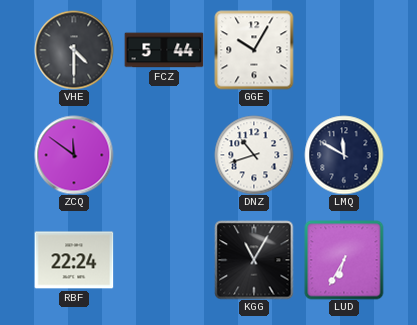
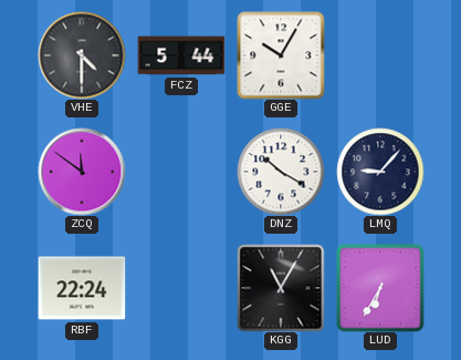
DNZ: 10:42 -> 10:20 (281, 172)
LMQ: 11:50 -> 9:07 (380, 172)
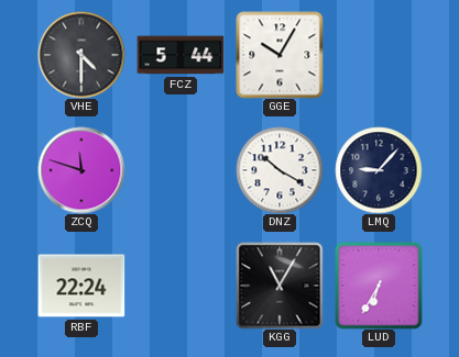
ZCQ: 11:51 -> 11:48 (81, 170)
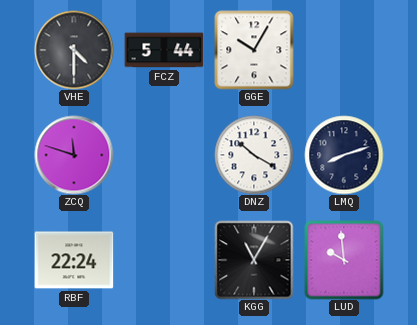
LMQ: 9:07 -> 8:12 (344, 155)
LUD: 6:35 -> 9:59 (344, 260)
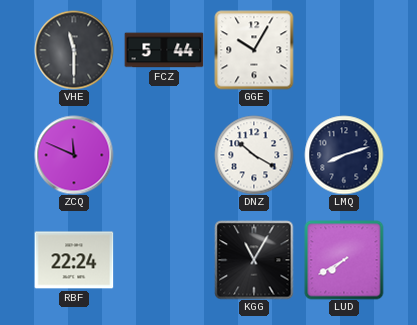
VHE: 4:30 -> 11:30 (74, 50)
ZCQ: 11:48 -> 11:49 (74, 155)
LUD: 9:59 -> 7:40 (344, 260)
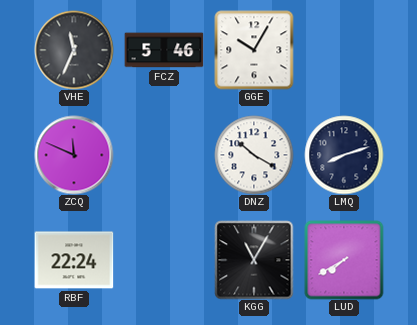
VHE: 11:30 -> 11:34 (74, 50)
FCZ: 5:44 -> 5:46 (164, 50)
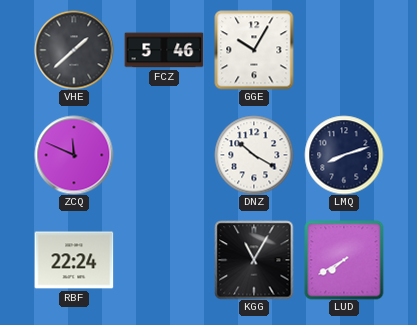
VHE: 11:34 -> 1:38 (74, 50)
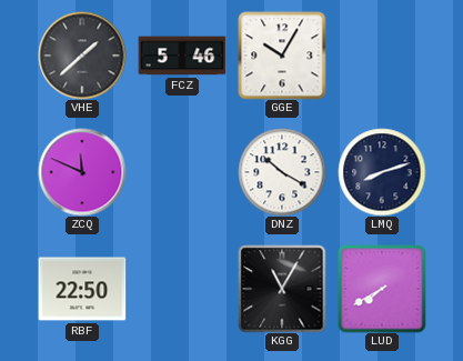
RBF: 22:24 -> 22:50 (82, 289)
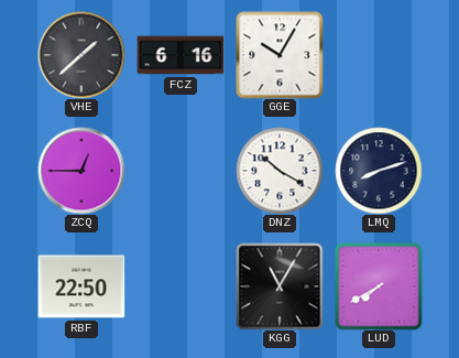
FCZ: 5:46 -> 6:16 (181, 55)
ZCQ: 11:49 -> 12:45 (81, 171)
